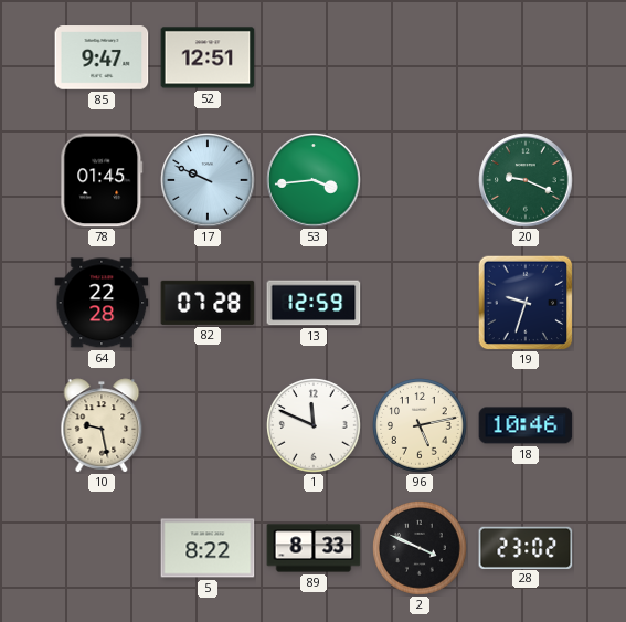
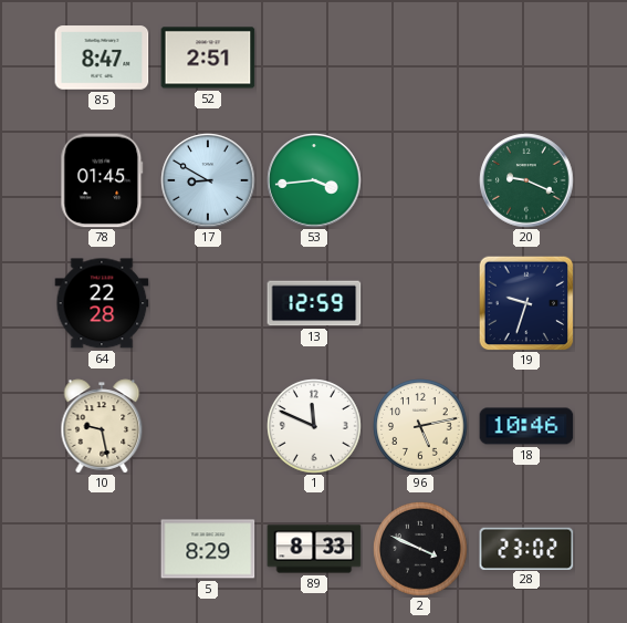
85: 9:47 -> 8:47 (102, 58)
52: 12:51 -> 2:51 (208, 58)
17: 9:49 -> 8:50 (208, 180)
82: 07:28 -> none (208, 303)
5: 8:22 -> 8:29 (208, 549)
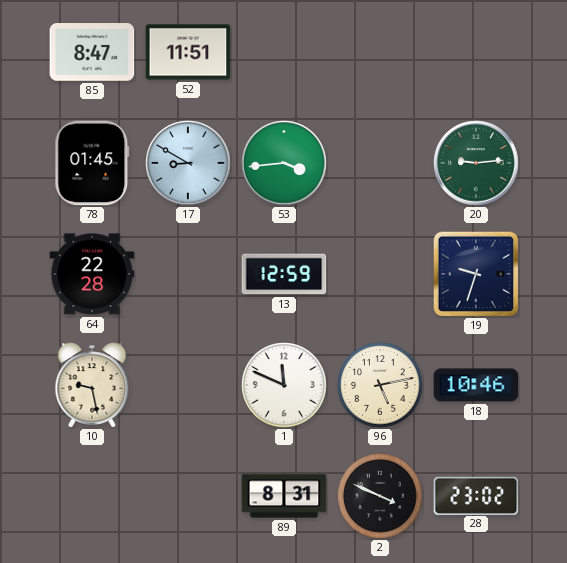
52: 2:51 -> 11:51 (188, 52)
20: 9:19 -> 9:14 (476, 163)
5: 8:29 -> none (208, 549)
89: 8:33 -> 8:31 (284, 496)
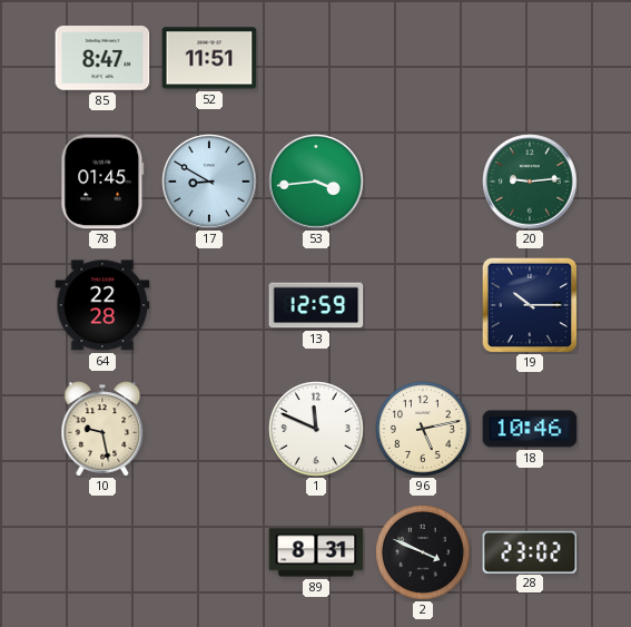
19: 9:33 -> 10:15 (530, 305)
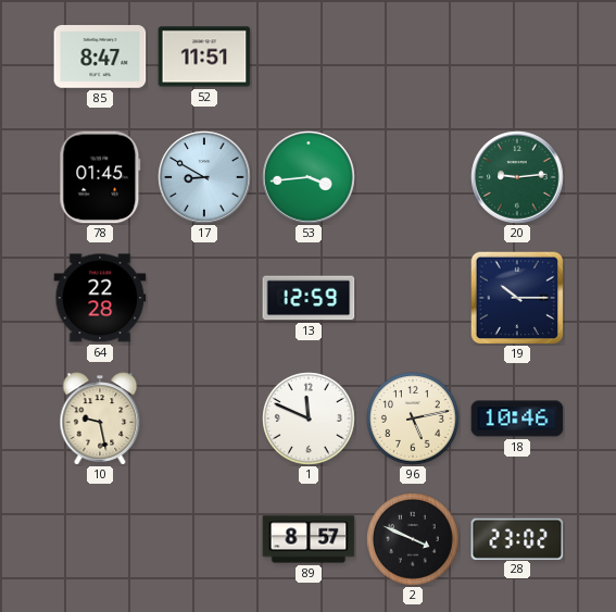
89: 8:31 -> 8:57 (309, 539)
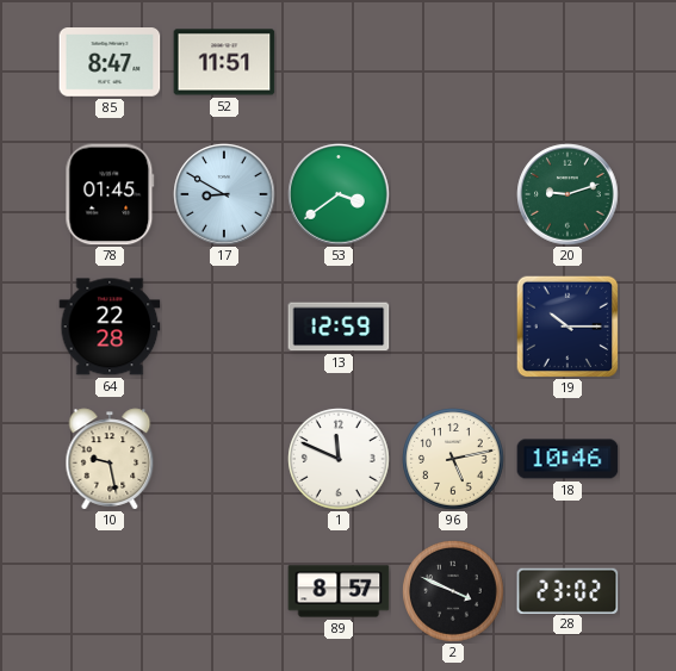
53: 3:44 -> 3:39 (339, 194)
20: 9:14 -> 9:12 (568, 194)
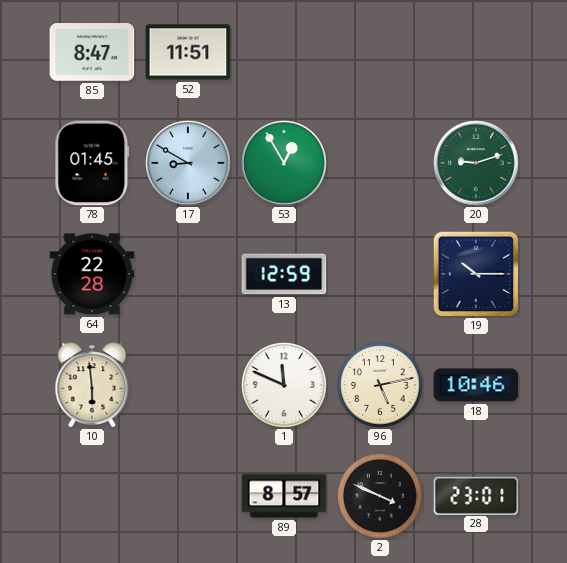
53: 3:39 -> 12:55 (284, 163)
10: 9:28 -> 5:59 (92, 385)
28: 23:02 -> 23:01 (476, 495)
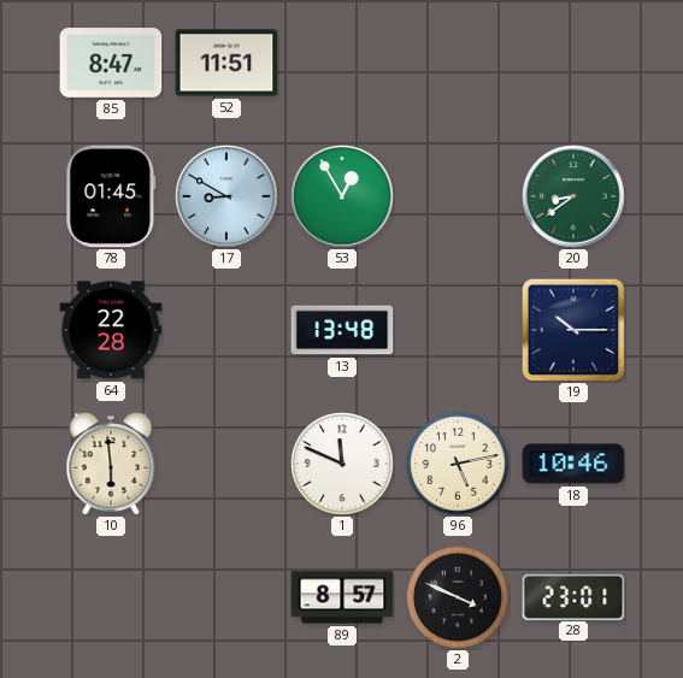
20: 9:12 -> 8:39 (573, 196)
13: 12:59 -> 13:48 (342, 330)
